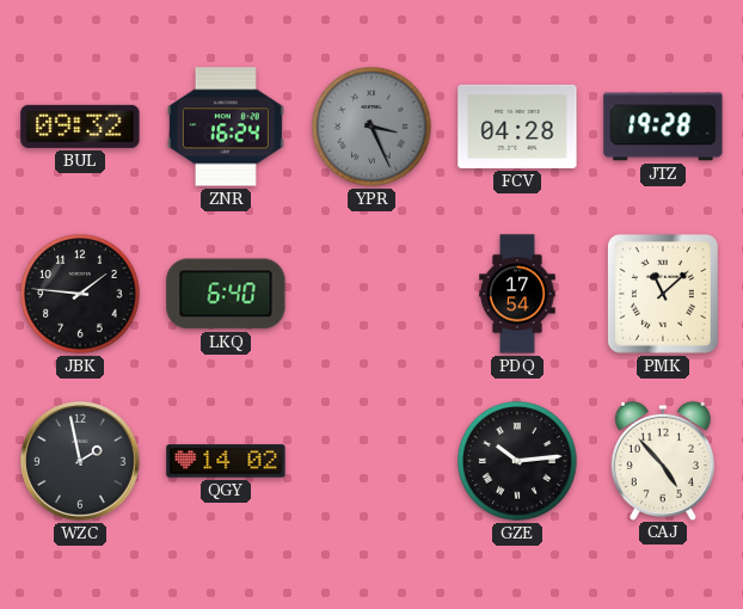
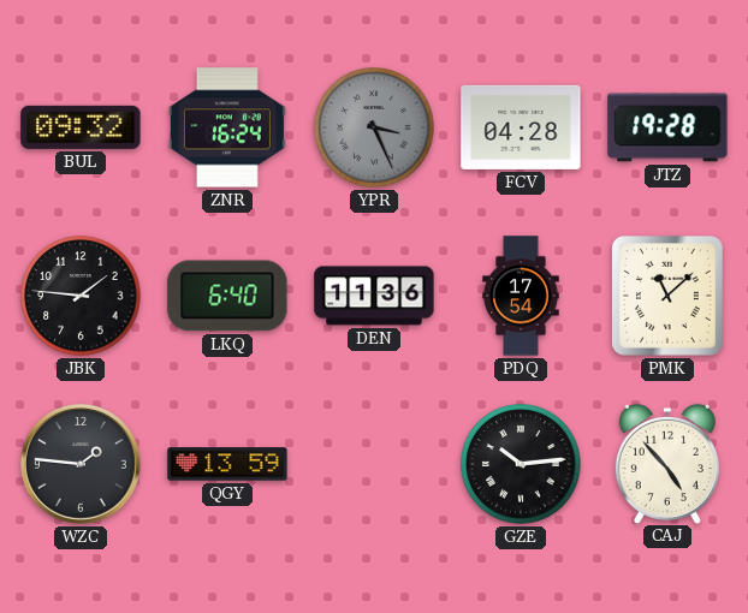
DEN: none -> 11:36 (374, 296)
WZC: 1:58 -> 1:46 (82, 465)
QGY: 14:02 -> 13:59 (227, 464)
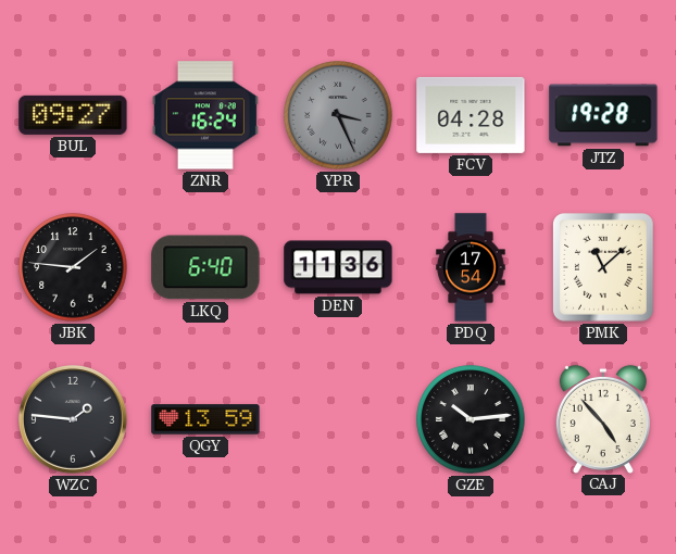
BUL: 09:32 -> 09:27 (73, 115)
